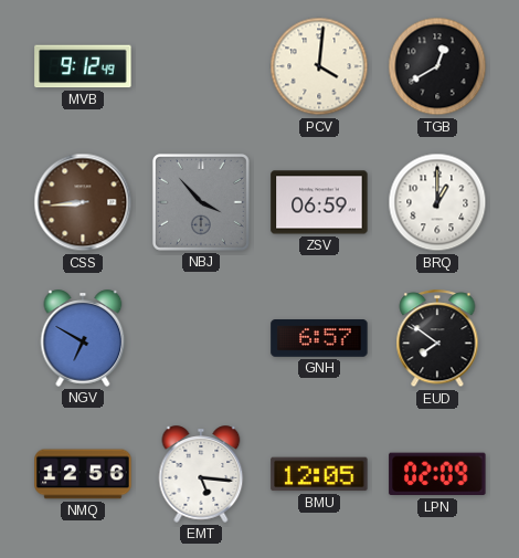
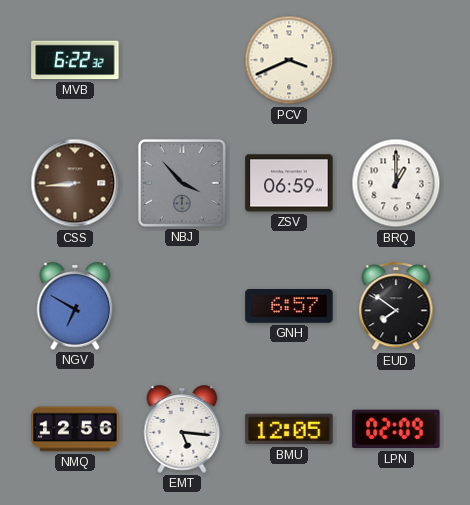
MVB: 9:12 -> 6:22 (75, 60)
PCV: 4:01 -> 3:41 (289, 60)
TGB: 12:40 -> none (437, 66)
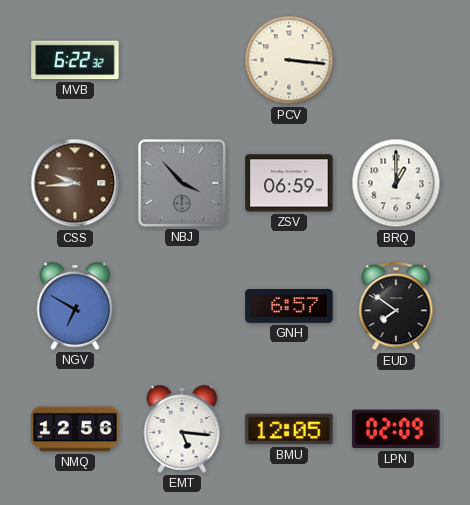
PCV: 3:41 -> 3:16 (289, 60)
CSS: 8:44 -> 9:44 (75, 183)
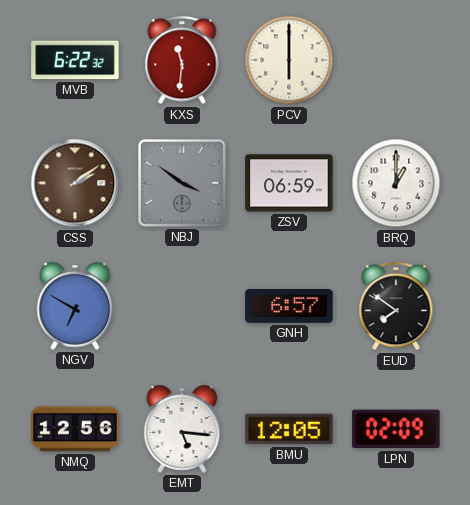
KXS: none -> 11:31 (182, 61)
PCV: 3:16 -> 6:00 (289, 60)
CSS: 9:44 -> 2:09 (75, 183)
NBJ: 3:53 -> 3:51 (182, 183)
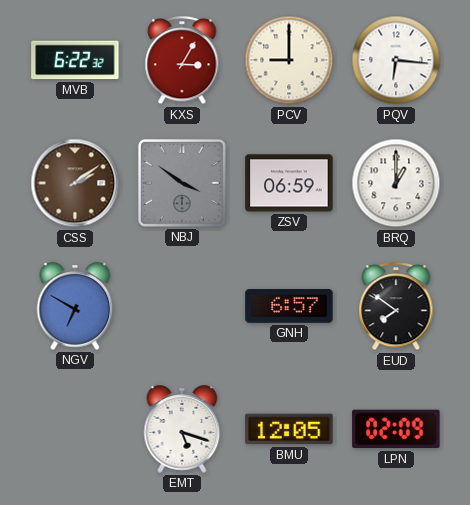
KXS: 11:31 -> 3:05 (182, 61)
PCV: 6:00 -> 9:00 (289, 60)
PQV: none -> 6:16 (396, 60)
NMQ: 12:56 -> none (75, 429)
EMT: 5:16 -> 5:18 (182, 429)
